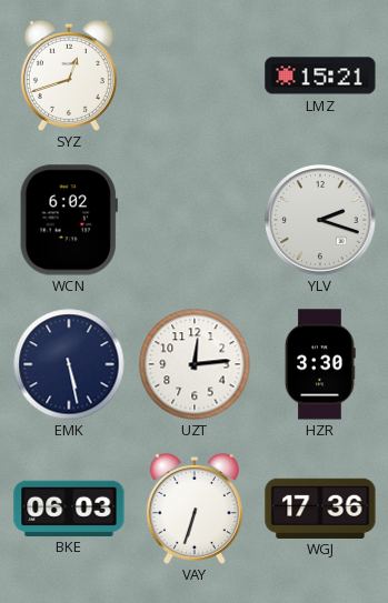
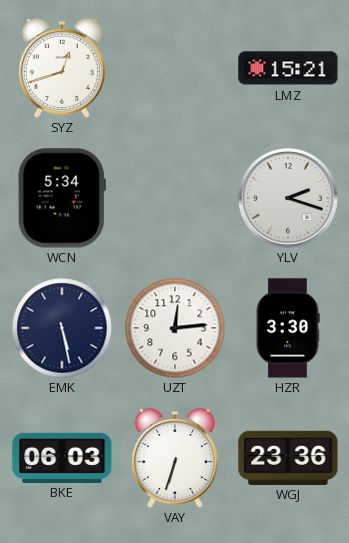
WCN: 6:02 -> 5:34 (62, 198)
WGJ: 17:36 -> 23:36 (288, 457)
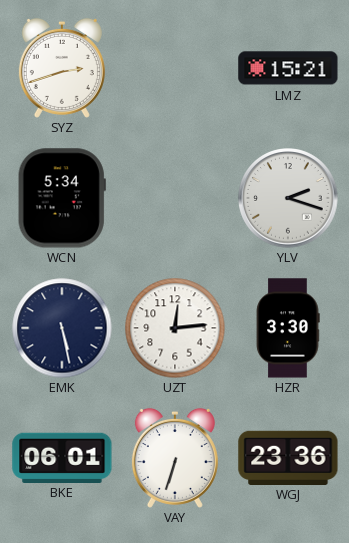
SYZ: 12:42 -> 2:42 (62, 68)
BKE: 06:03 -> 06:01 (62, 457)
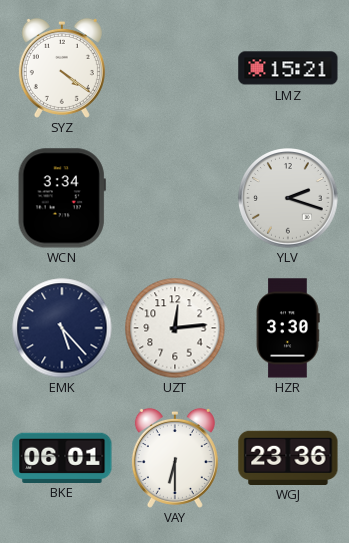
SYZ: 2:42 -> 4:21 (62, 68)
WCN: 5:34 -> 3:34 (62, 198)
EMK: 5:28 -> 5:23 (62, 328)
VAY: 6:33 -> 6:30 (175, 458)
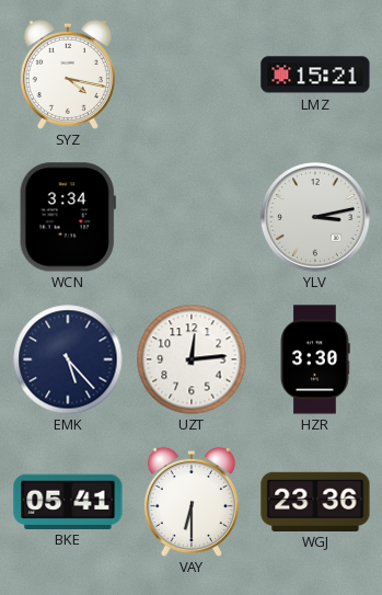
SYZ: 4:21 -> 4:17 (68, 75)
YLV: 2:18 -> 3:13 (315, 217)
BKE: 06:01 -> 05:41 (68, 501)
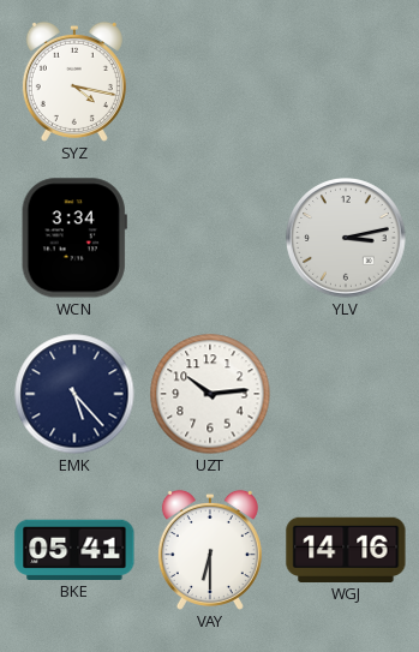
LMZ: 15:21 -> none (315, 75)
UZT: 12:14 -> 10:14 (210, 394)
HZR: 3:30 -> none (315, 359)
WGJ: 23:36 -> 14:16 (346, 549)
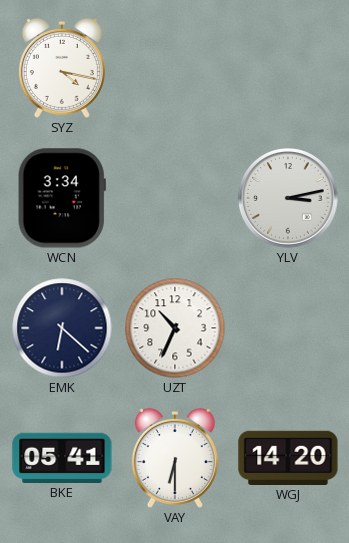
EMK: 5:23 -> 6:22 (62, 328)
UZT: 10:14 -> 10:34 (175, 328)
WGJ: 14:16 -> 14:20 (288, 457)
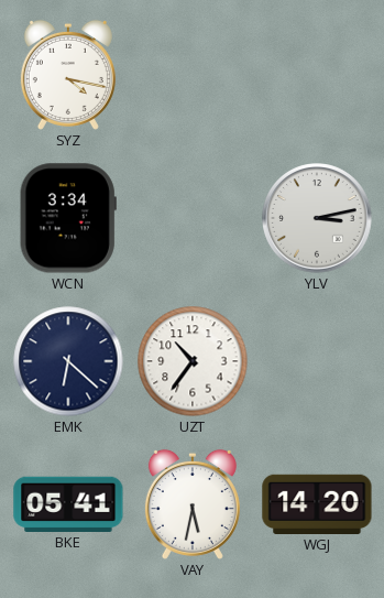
UZT: 10:34 -> 10:36 (193, 361)
VAY: 6:30 -> 5:32 (193, 504)
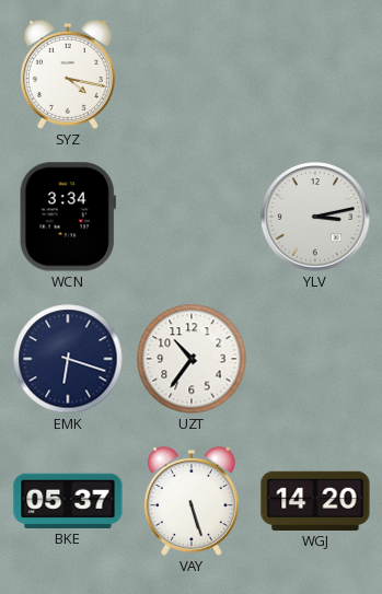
EMK: 6:22 -> 6:18 (68, 359)
BKE: 05:41 -> 05:37 (68, 500)
VAY: 5:32 -> 5:27 (192, 501)
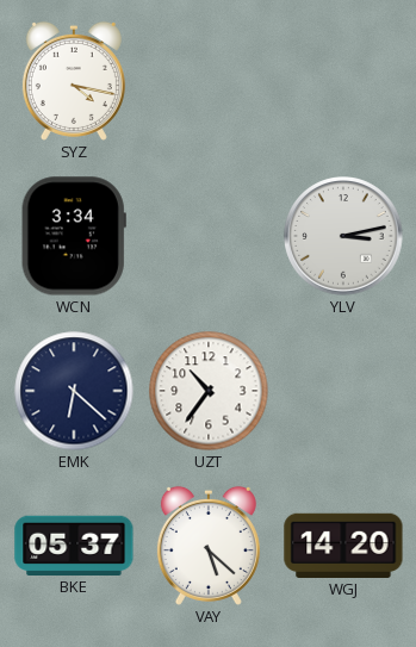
EMK: 6:18 -> 6:22 (74, 391)
VAY: 5:27 -> 5:22 (209, 546)
